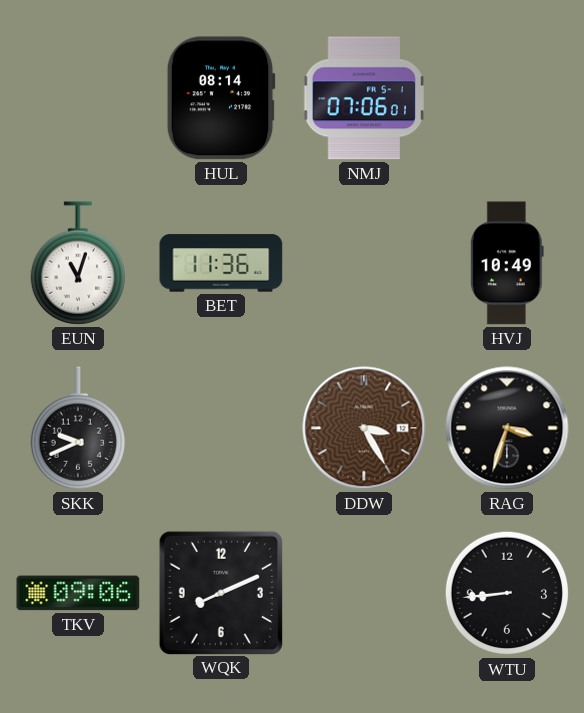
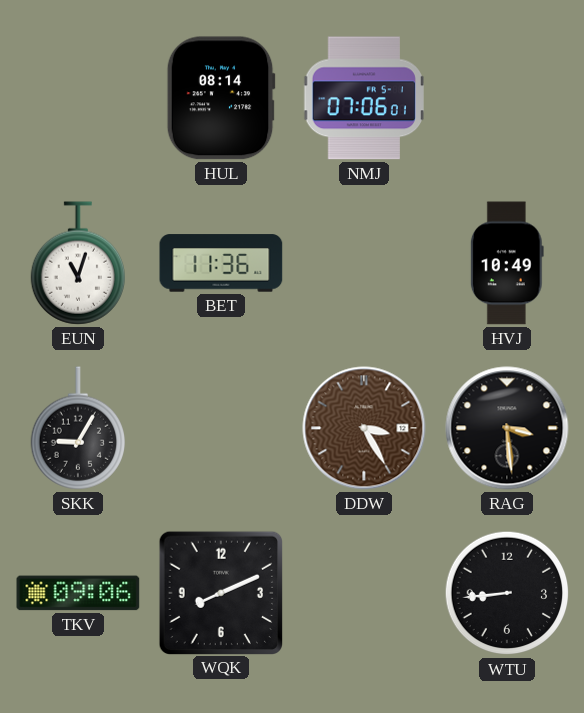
SKK: 9:41 -> 9:05 (77, 428)
RAG: 3:33 -> 3:29 (507, 428)
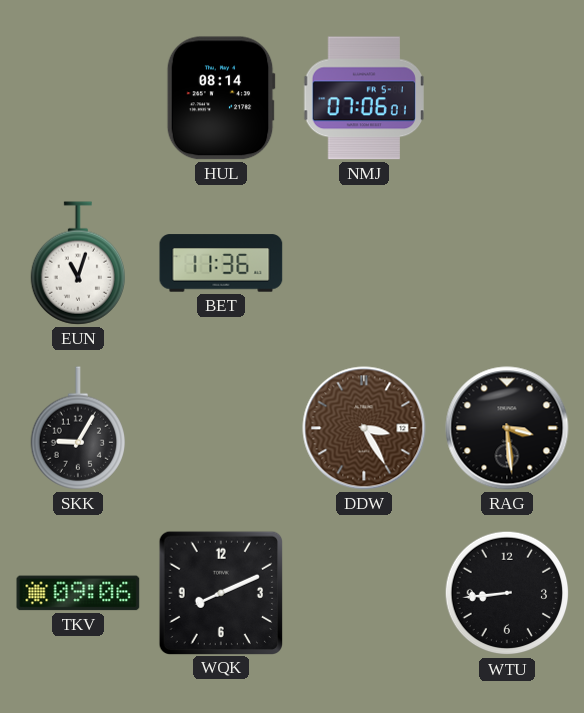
HVJ: 10:49 -> none (507, 263)
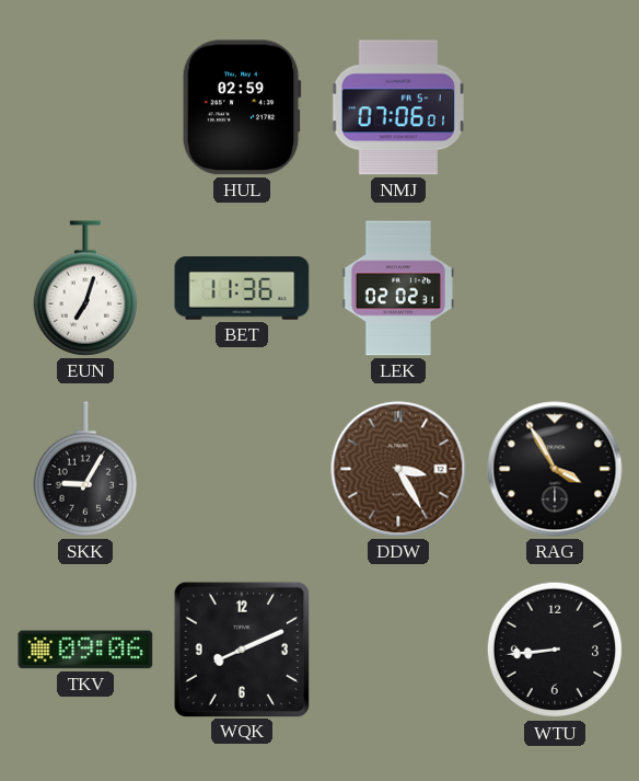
HUL: 08:14 -> 02:59 (242, 107)
EUN: 11:03 -> 7:03 (84, 288)
LEK: none -> 02:02 (398, 288)
RAG: 3:29 -> 3:55 (555, 469)
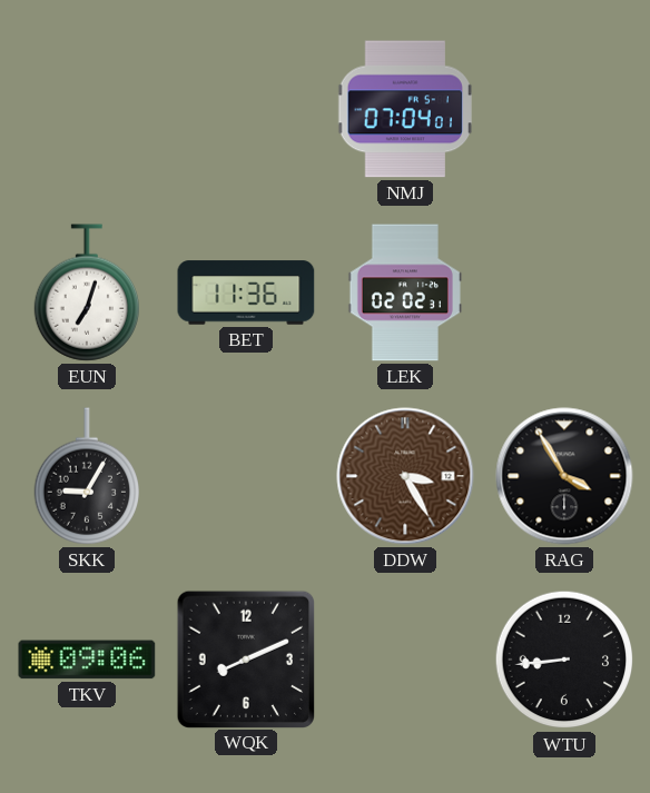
HUL: 02:59 -> none (242, 107)
NMJ: 07:06 -> 07:04 (405, 109)
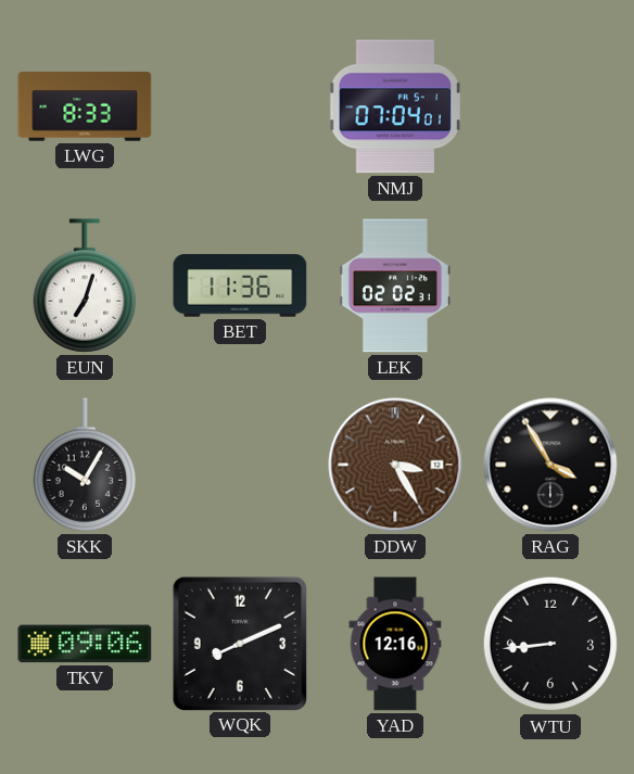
LWG: none -> 8:33 (85, 106)
SKK: 9:05 -> 10:05 (84, 465)
YAD: none -> 12:16 (395, 644)
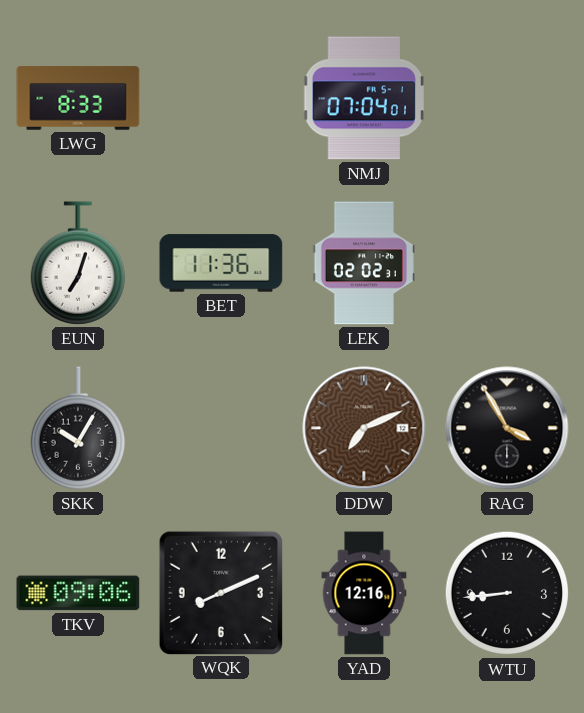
DDW: 3:25 -> 7:11 (364, 428)
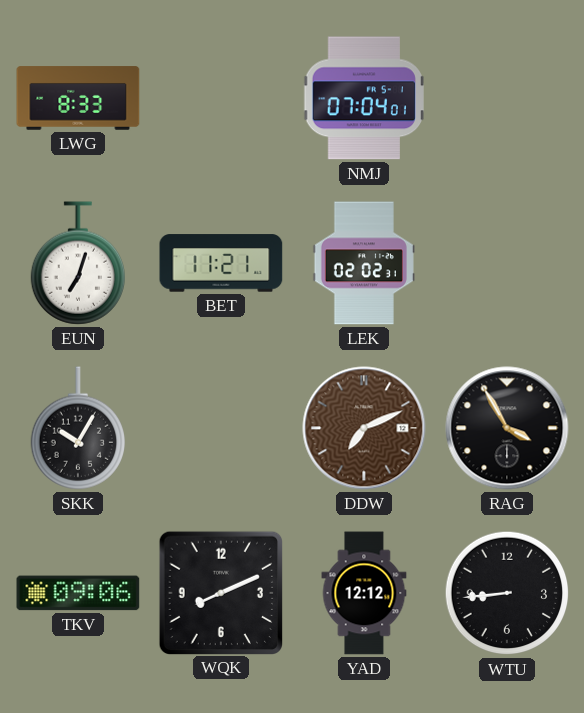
BET: 11:36 -> 11:21 (221, 263)
YAD: 12:16 -> 12:12 (364, 593)
